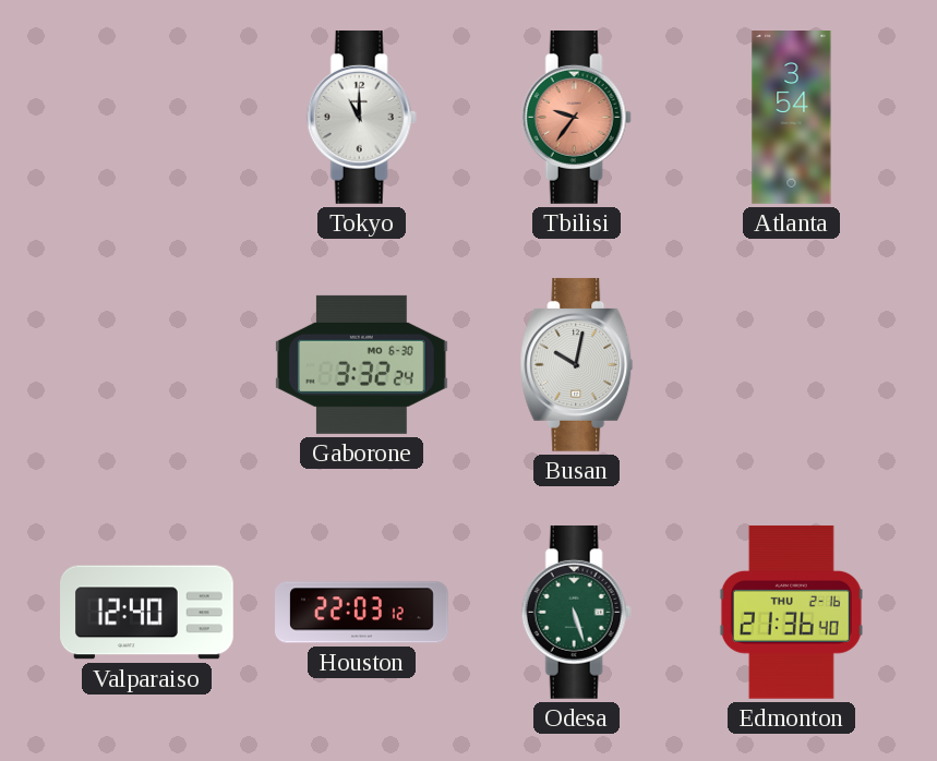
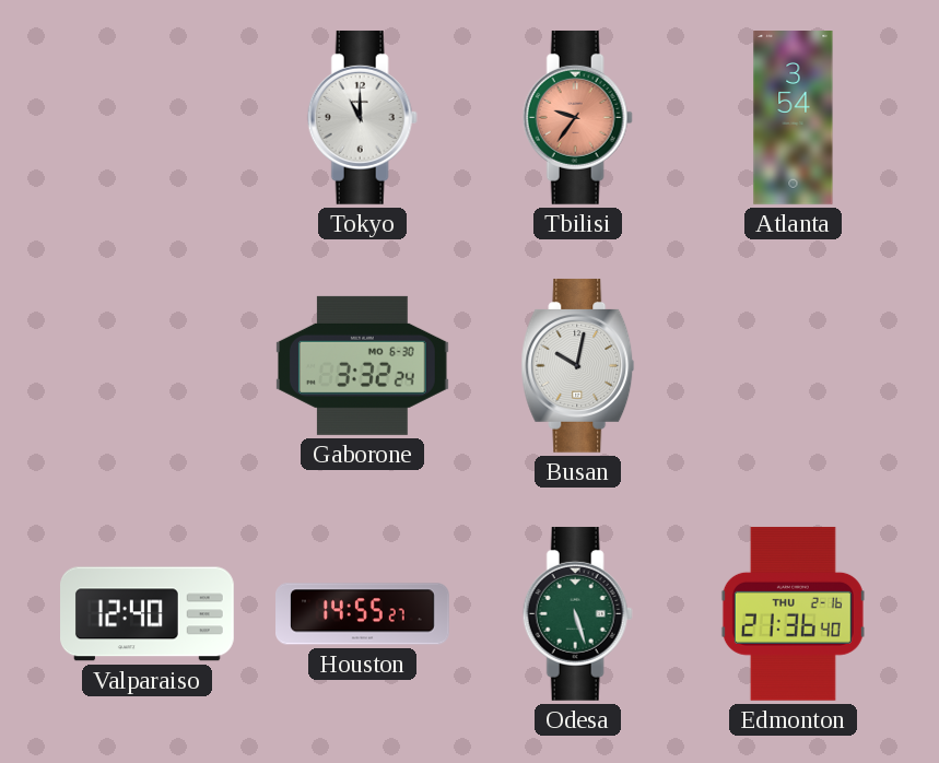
Houston: 22:03 -> 14:55 (363, 614)
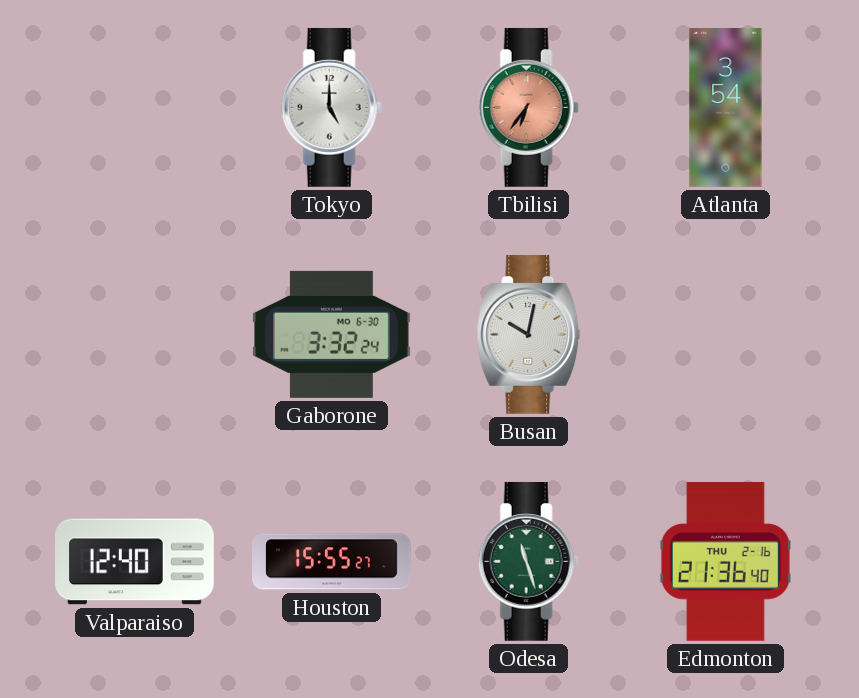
Tokyo: 11:00 -> 5:00 (331, 107)
Tbilisi: 9:36 -> 6:36 (528, 107)
Houston: 14:55 -> 15:55 (332, 562)
Odesa: 5:27 -> 11:27 (528, 561)
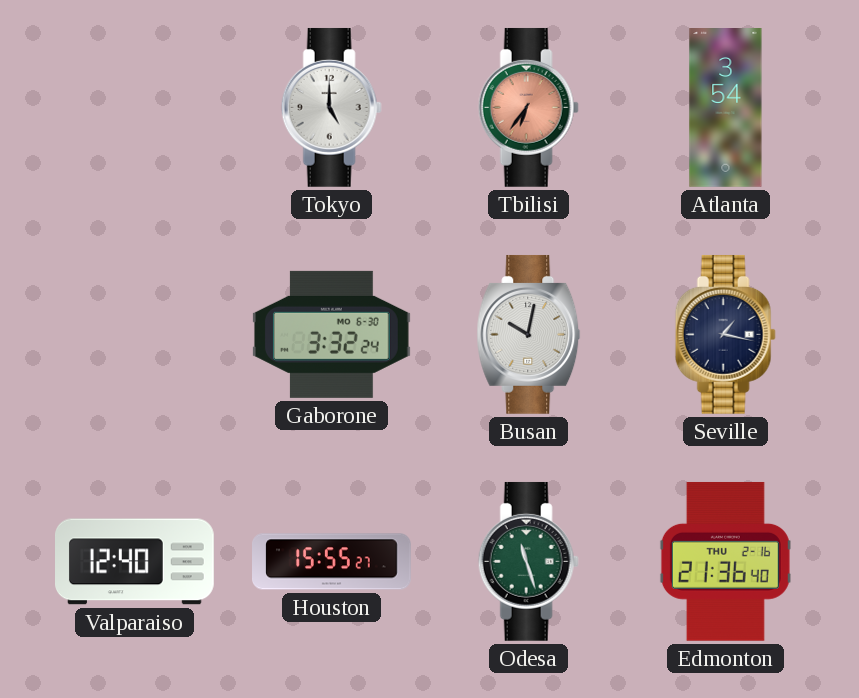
Seville: none -> 1:17 (725, 334)
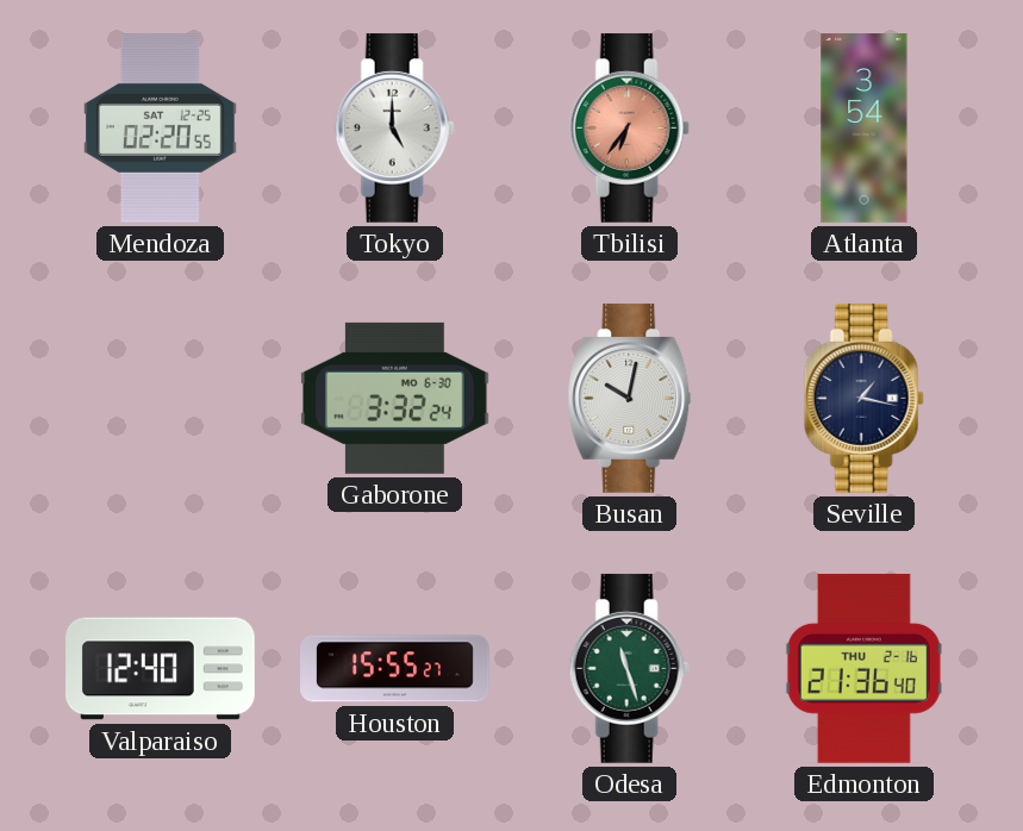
Mendoza: none -> 02:20 (161, 129)
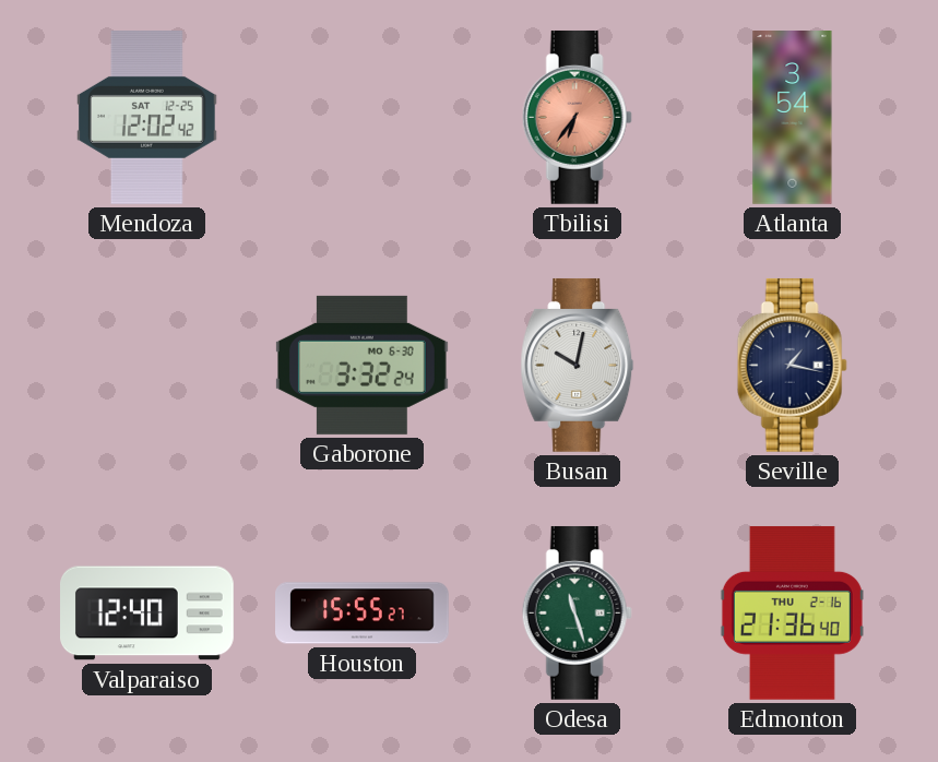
Mendoza: 02:20 -> 12:02 (147, 118)
Tokyo: 5:00 -> none (394, 127)
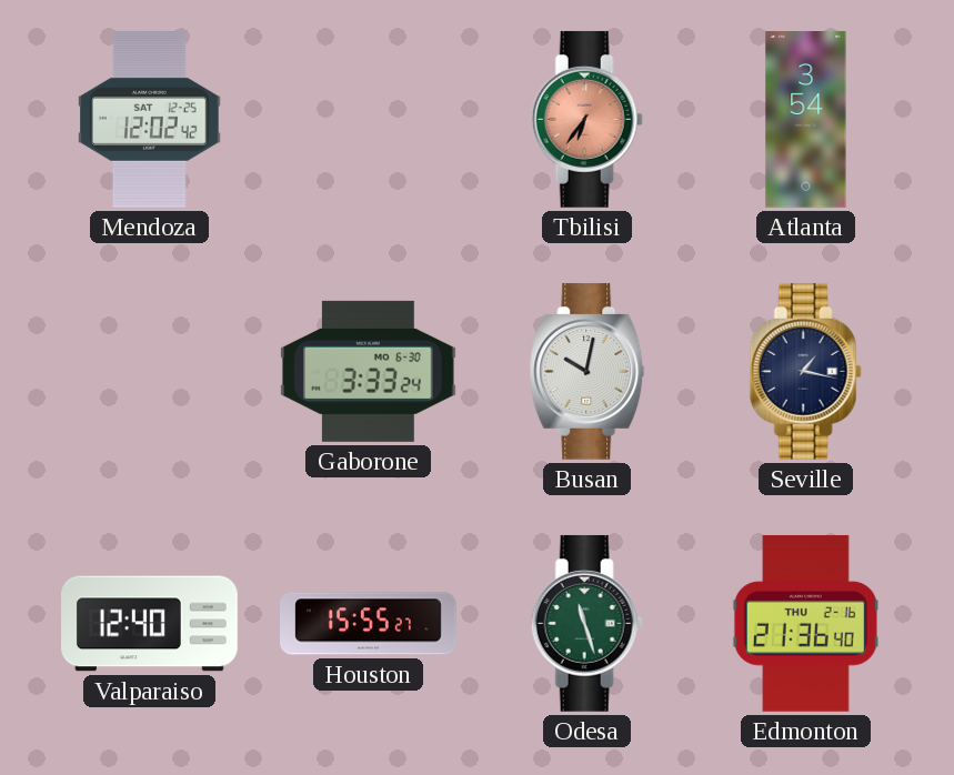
Gaborone: 3:32 -> 3:33 (368, 371)
